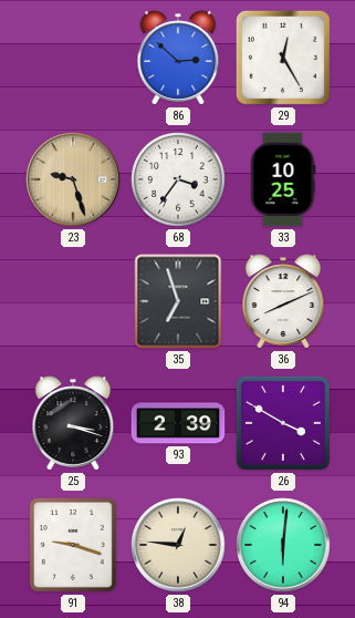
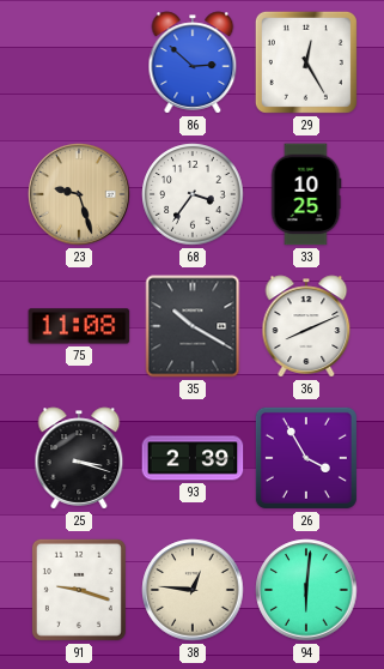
75: none -> 11:08 (79, 326)
35: 6:57 -> 10:20 (193, 326)
26: 3:50 -> 3:55 (306, 458)
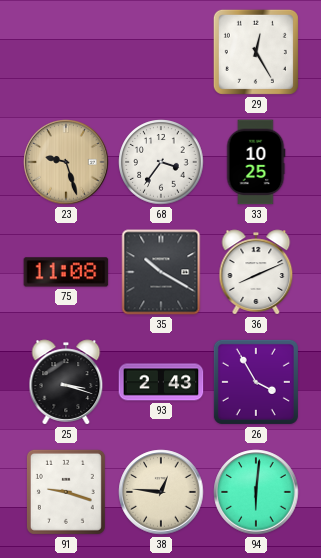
86: 2:52 -> none (193, 62)
93: 2:39 -> 2:43 (161, 382)
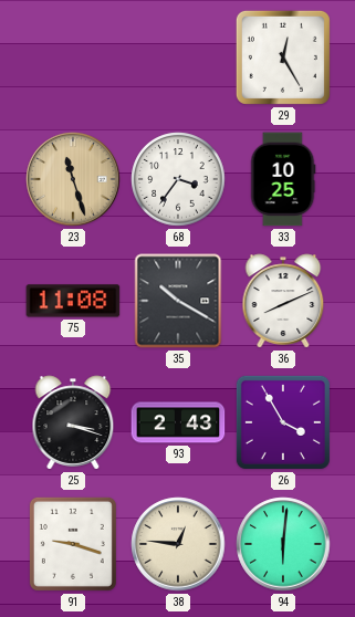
23: 9:27 -> 11:27 (73, 179)
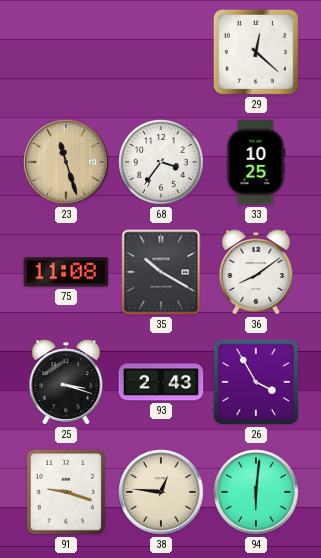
29: 12:25 -> 12:22 (256, 52)
36: 8:11 -> 8:09 (256, 272)
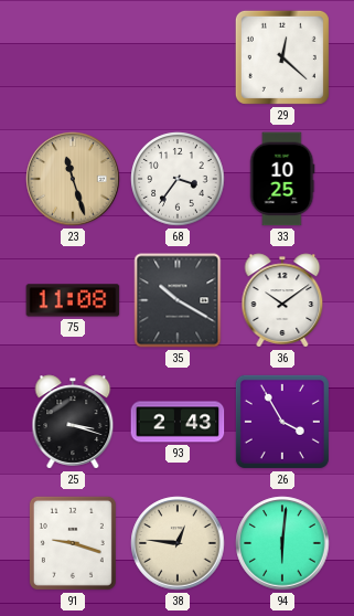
36: 8:09 -> 10:09 (282, 300)
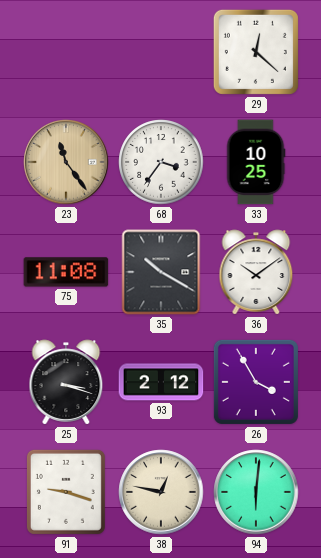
23: 11:27 -> 11:24 (66, 162)
93: 2:43 -> 2:12 (161, 382)
38: 12:46 -> 12:47 (161, 492)
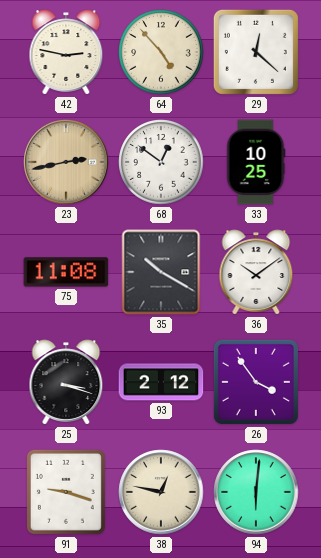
42: none -> 2:47 (66, 52)
64: none -> 4:53 (161, 52)
23: 11:24 -> 2:43 (66, 162)
68: 3:36 -> 12:51 (161, 162)
26: 3:55 -> 3:54 (256, 382)
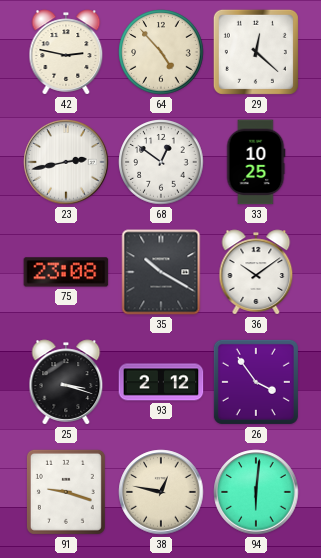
23 dial: champagne -> white (66, 162)
75: 11:08 -> 23:08 (66, 272)
